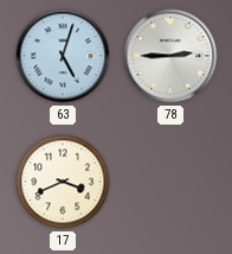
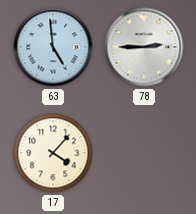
63: 5:03 -> 4:59 (53, 47)
17: 3:41 -> 4:07 (53, 153)
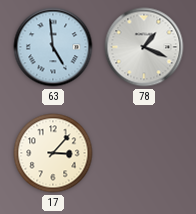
78: 2:45 -> 1:19 (144, 47)
17: 4:07 -> 3:07 (53, 153)
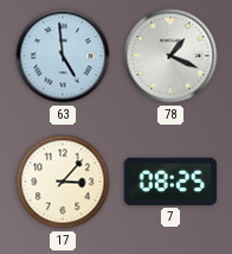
7: none -> 08:25 (170, 182)
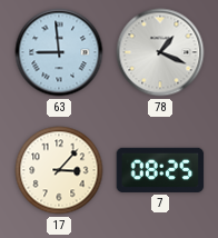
63: 4:59 -> 8:59 (59, 52)
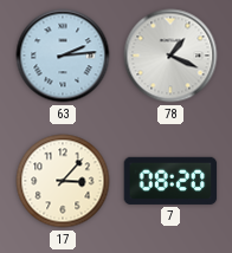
63: 8:59 -> 2:14 (63, 56)
7: 08:25 -> 08:20 (170, 181)
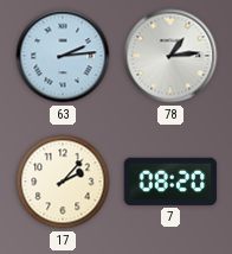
78: 1:19 -> 1:14 (170, 56)
17: 3:07 -> 2:07 (63, 182)
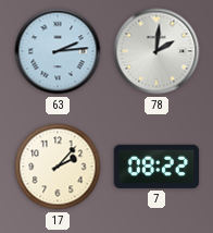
78: 1:14 -> 2:01 (156, 51)
7: 08:20 -> 08:22 (156, 167)
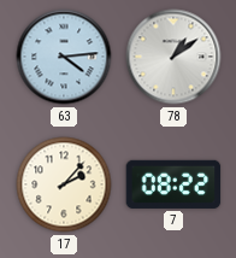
63: 2:14 -> 4:14 (64, 57)
78: 2:01 -> 1:09 (173, 57)
